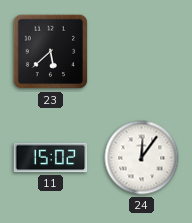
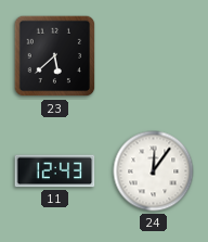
11: 15:02 -> 12:43 (55, 171)
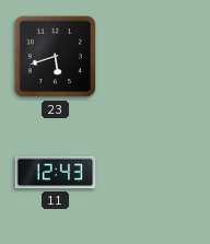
23: 5:38 -> 5:42 (56, 57)
24: 12:06 -> none (154, 171)
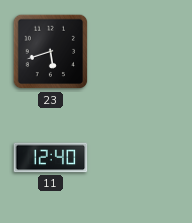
11: 12:43 -> 12:40 (51, 158)
